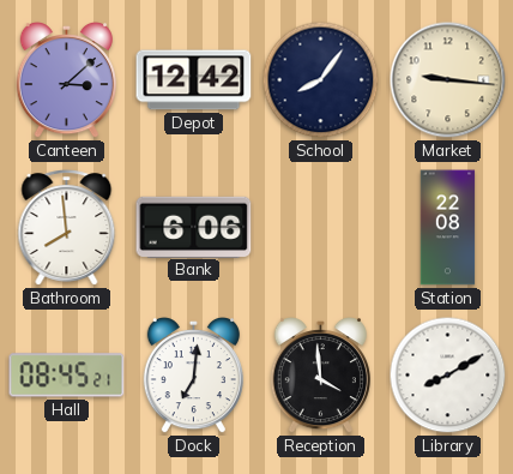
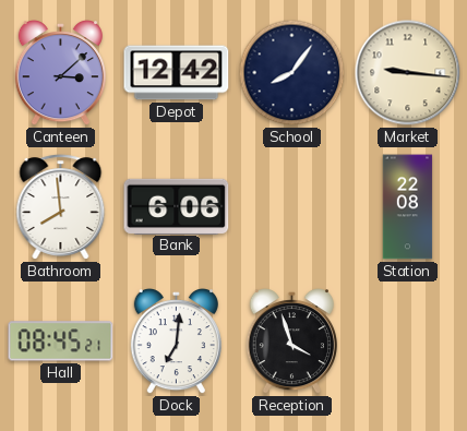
Reception: 3:59 -> 3:57 (291, 343)
Library: 8:10 -> none (448, 376)
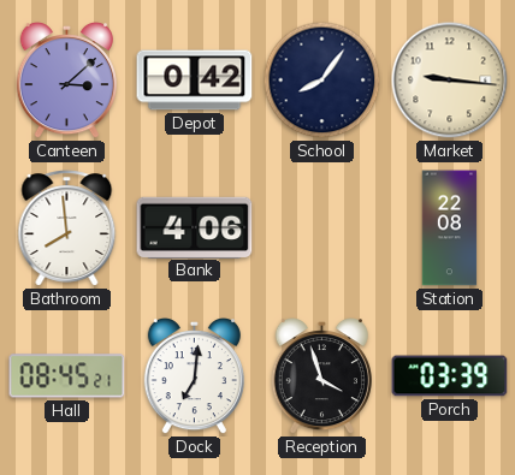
Depot: 12:42 -> 0:42 (195, 81)
Bank: 6:06 -> 4:06 (195, 227)
Porch: none -> 03:39 (450, 376)
